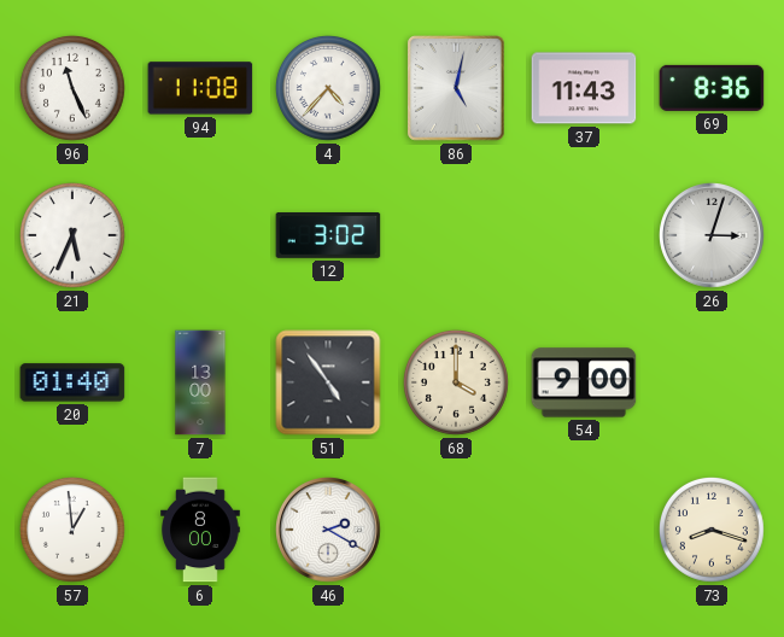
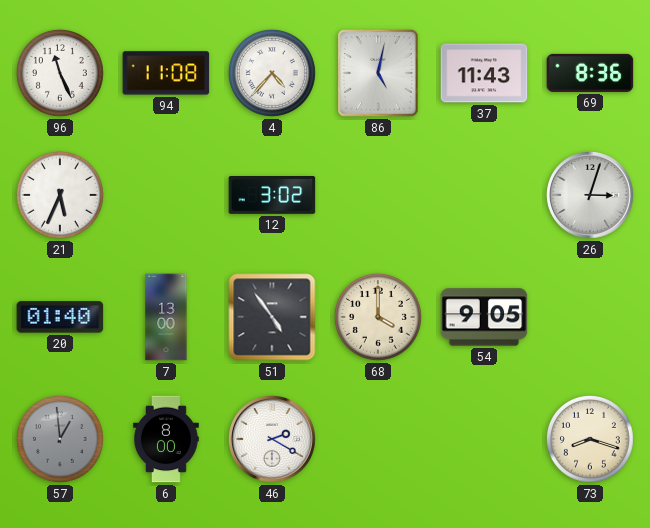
54: 9:00 -> 9:05 (484, 317)
57 dial: white -> grey (60, 439)
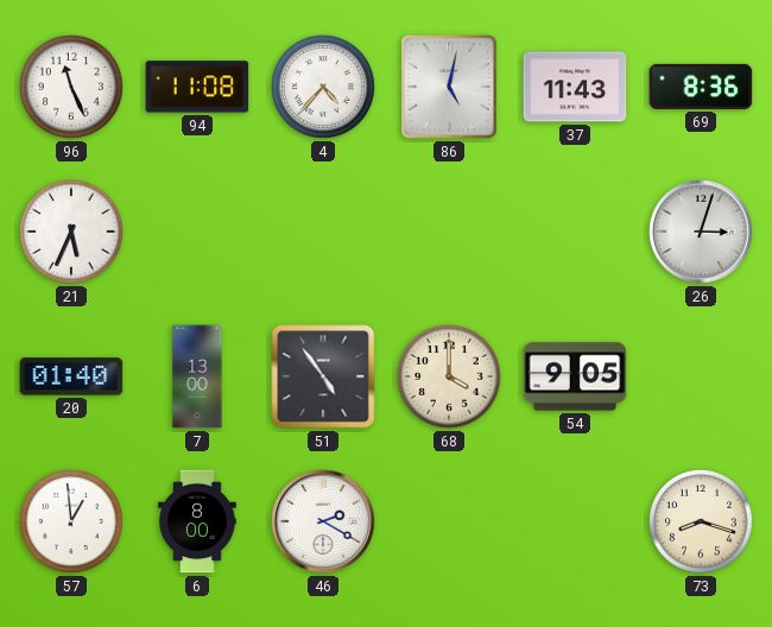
12: 3:02 -> none (272, 196)
57 dial: grey -> white (71, 521)
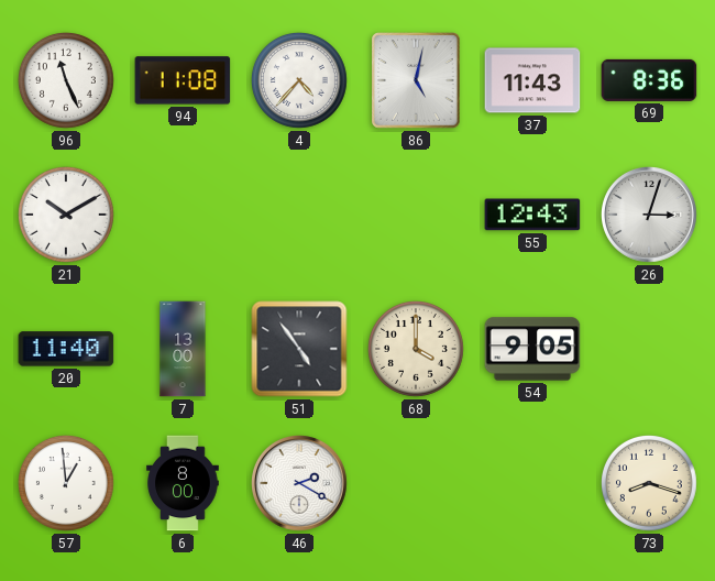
21: 5:34 -> 10:10 (66, 215)
55: none -> 12:43 (532, 215)
20: 01:40 -> 11:40 (66, 349)
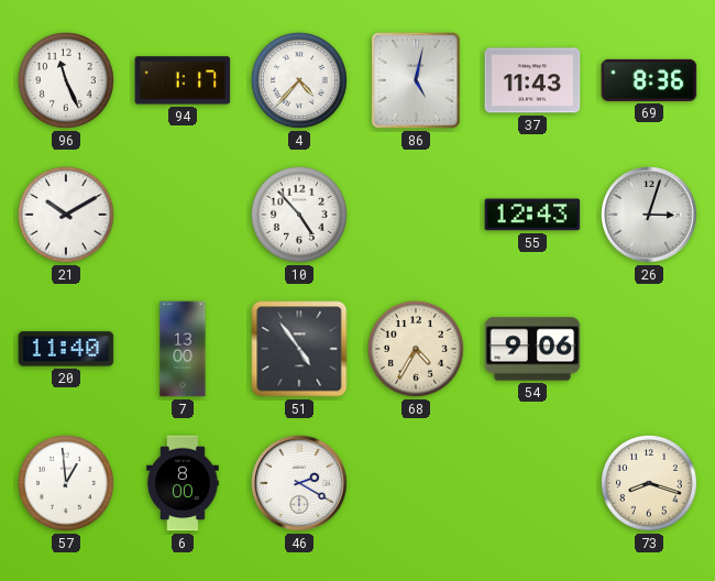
94: 11:08 -> 1:17 (183, 80)
10: none -> 4:53 (299, 215)
68: 4:00 -> 4:35 (416, 349)
54: 9:05 -> 9:06 (532, 349)
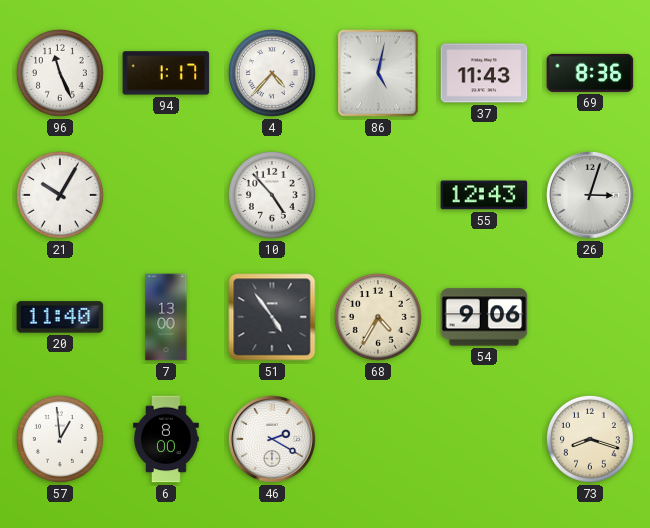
21: 10:10 -> 10:05 (60, 195)
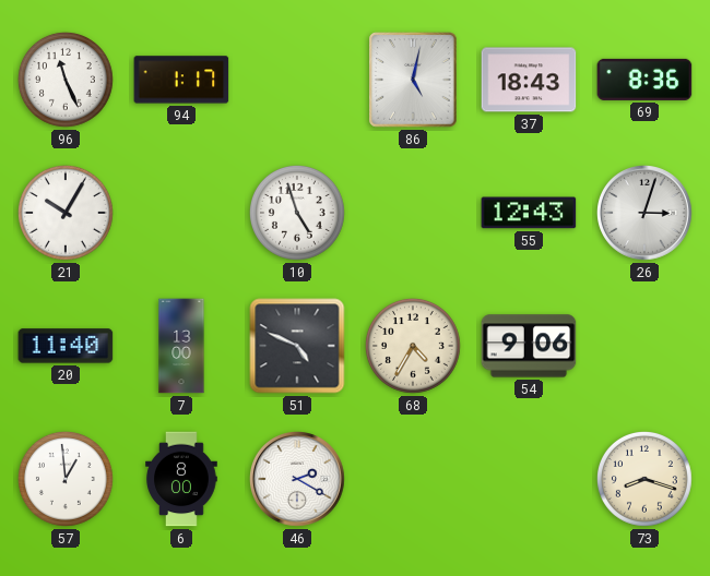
4: 4:37 -> none (272, 73)
37: 11:43 -> 18:43 (529, 80)
10: 4:53 -> 4:57 (297, 213)
51: 4:54 -> 4:49 (297, 346)
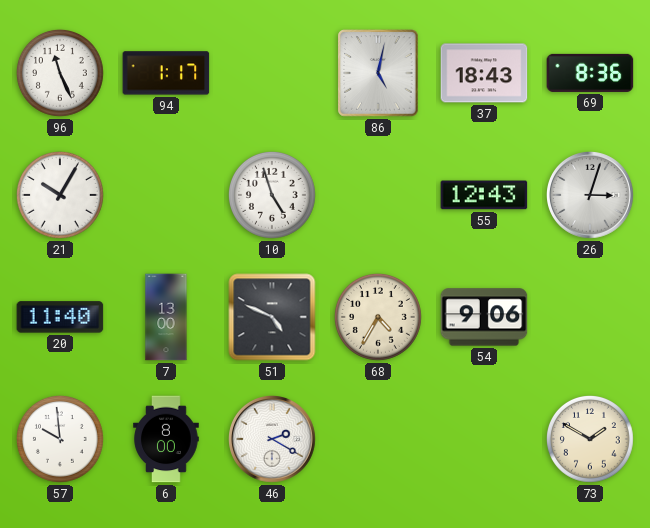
57: 12:59 -> 9:59 (60, 439)
73: 8:18 -> 1:50 (590, 439)
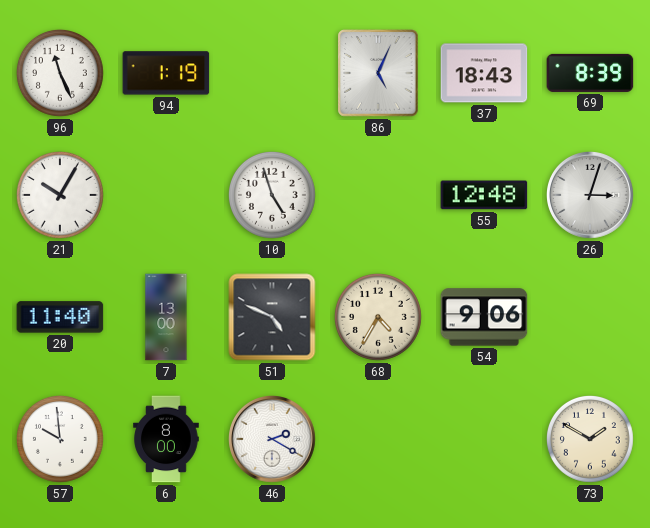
94: 1:17 -> 1:19 (166, 73)
86: 5:02 -> 5:04 (378, 73)
69: 8:36 -> 8:39 (590, 73)
55: 12:43 -> 12:48 (484, 195)
